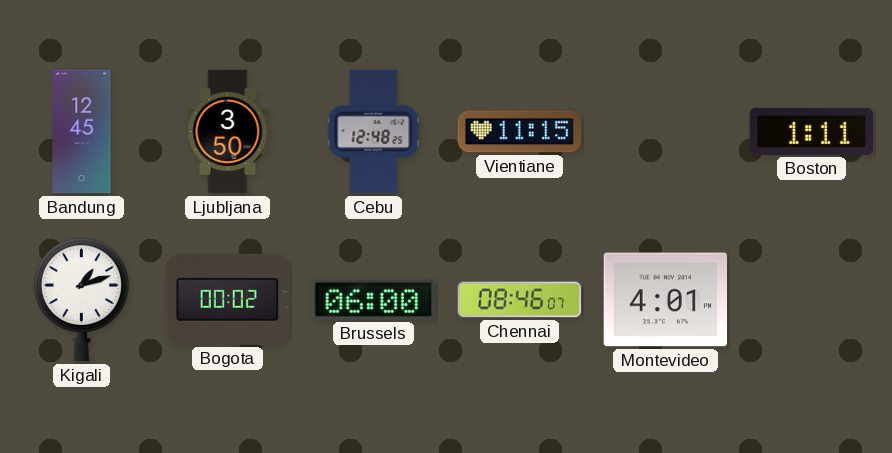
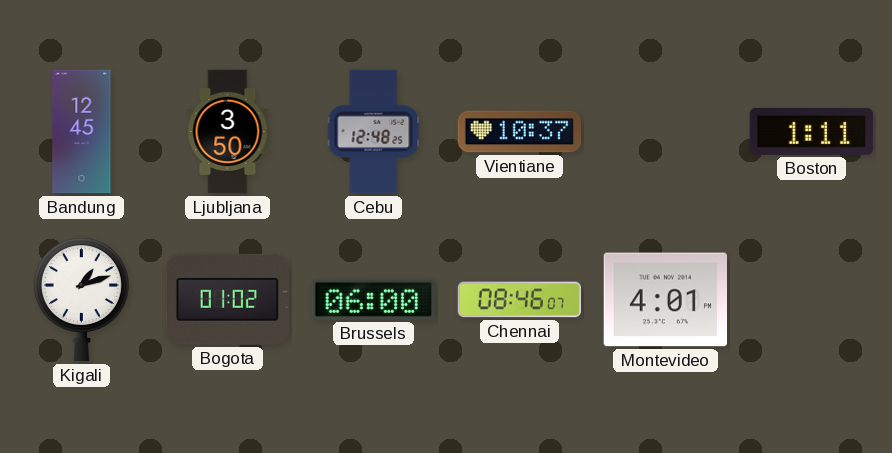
Vientiane: 11:15 -> 10:37 (520, 132)
Bogota: 00:02 -> 01:02 (227, 299)
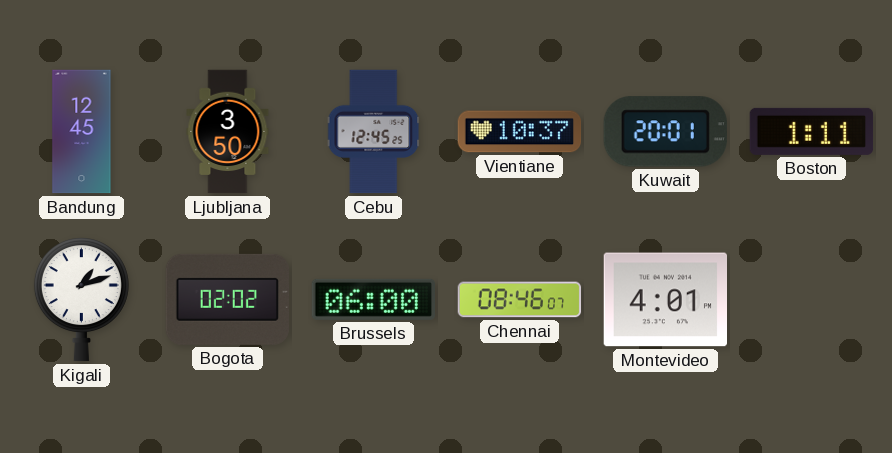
Cebu: 12:48 -> 12:45 (374, 132)
Kuwait: none -> 20:01 (665, 132)
Bogota: 01:02 -> 02:02 (227, 299)
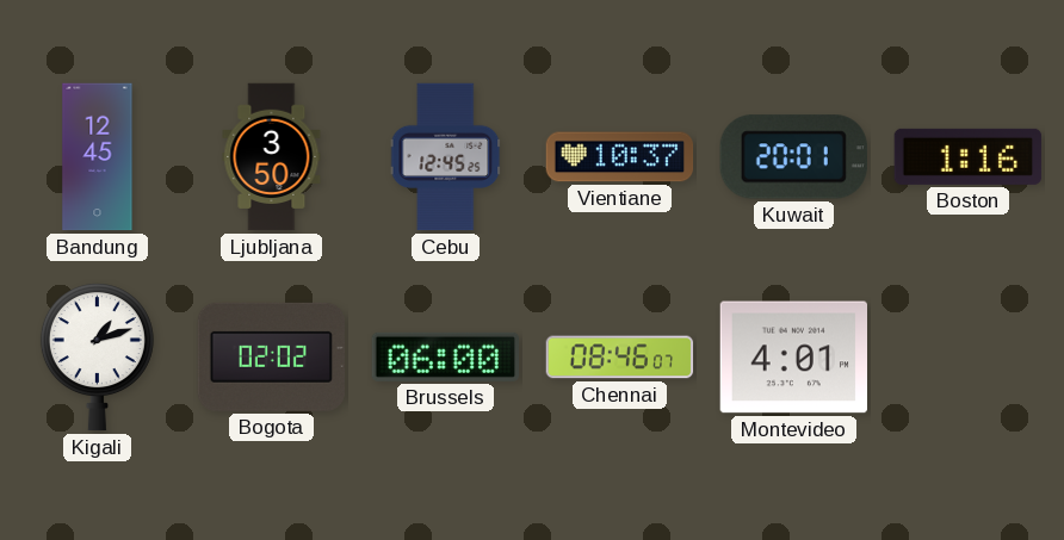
Boston: 1:11 -> 1:16 (969, 156)
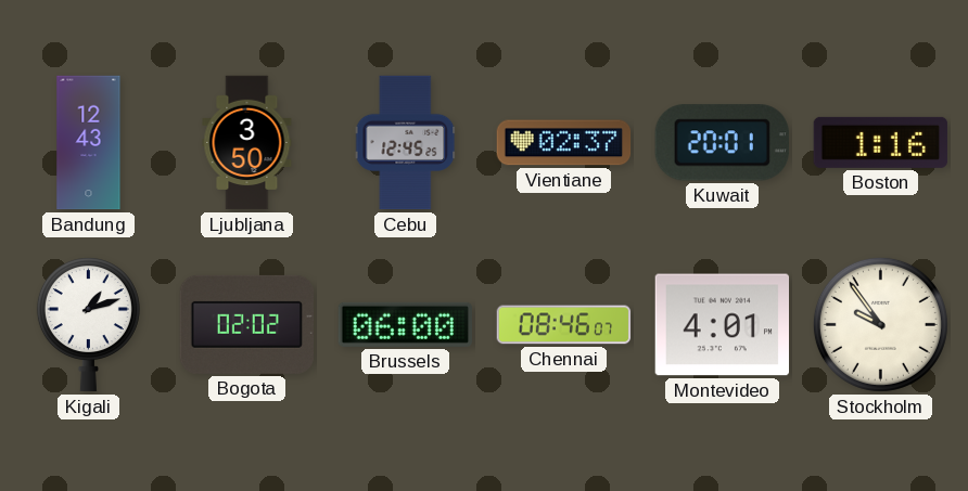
Bandung: 12:45 -> 12:43 (89, 143)
Vientiane: 10:37 -> 02:37 (564, 143)
Stockholm: none -> 9:54 (880, 324)
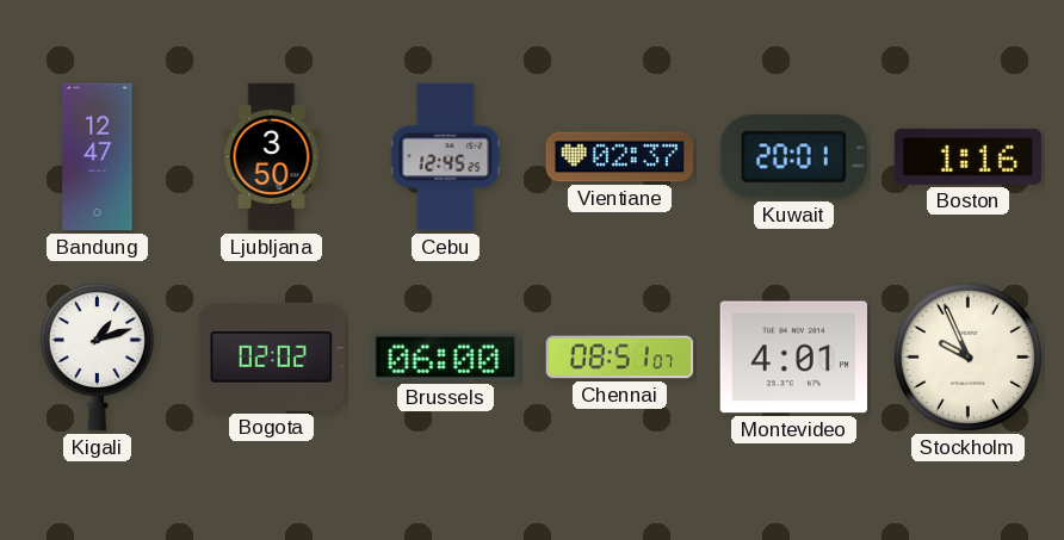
Bandung: 12:43 -> 12:47 (98, 157)
Chennai: 08:46 -> 08:51 (620, 358)
Stockholm: 9:54 -> 9:56 (967, 356)
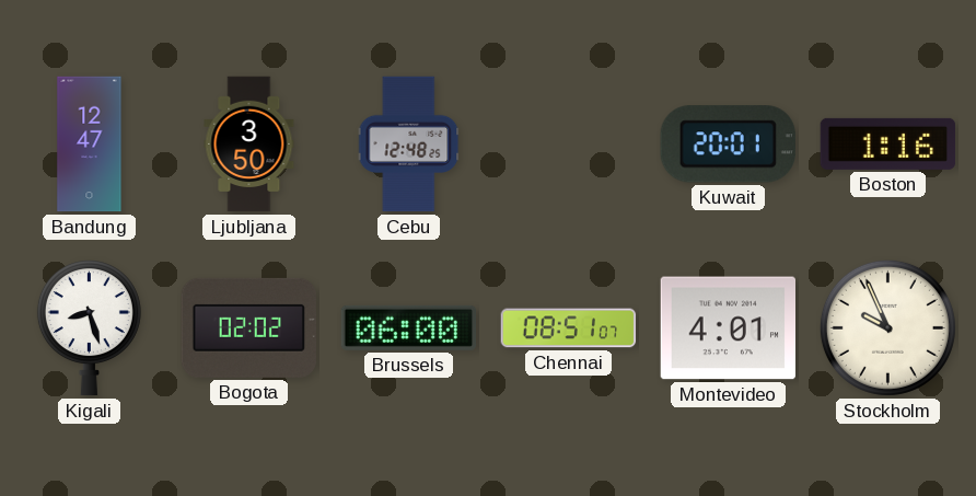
Cebu: 12:45 -> 12:48 (409, 145)
Vientiane: 02:37 -> none (620, 157)
Kigali: 1:12 -> 8:27 (89, 328)
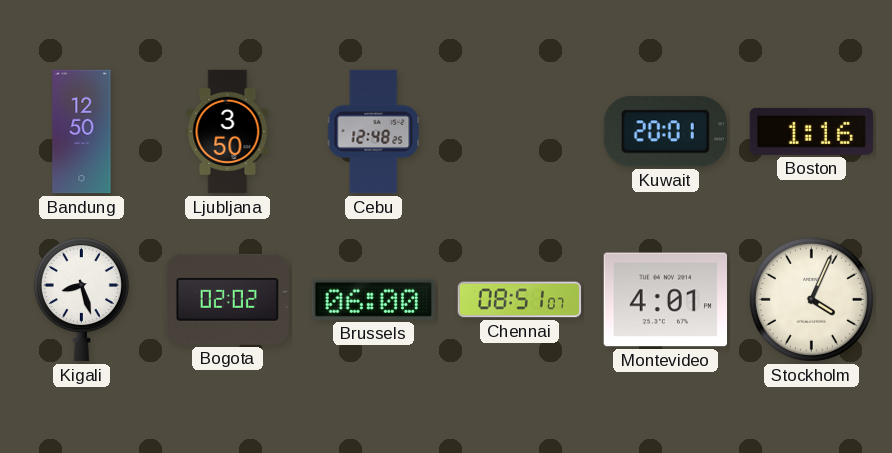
Bandung: 12:47 -> 12:50 (82, 132)
Stockholm: 9:56 -> 4:04 (811, 299)
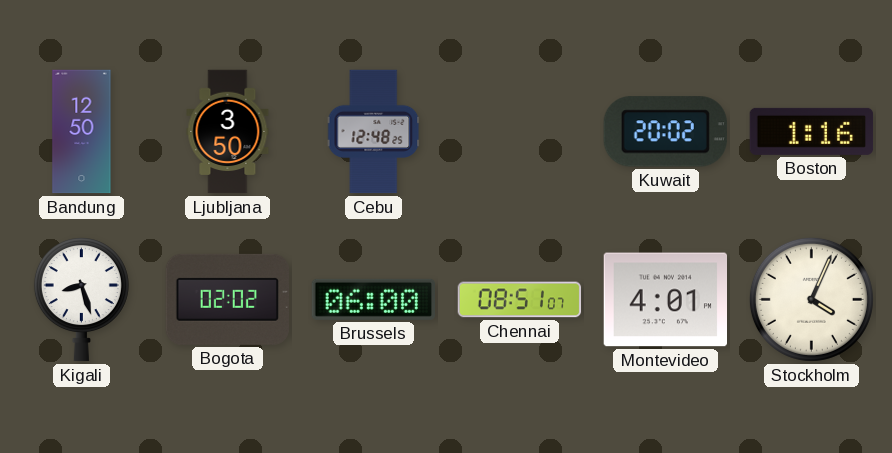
Kuwait: 20:01 -> 20:02 (665, 132)
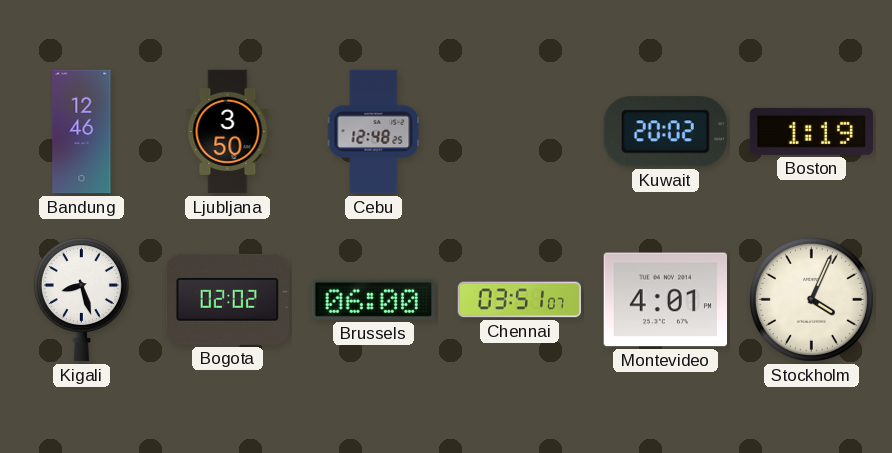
Bandung: 12:50 -> 12:46 (82, 132)
Boston: 1:16 -> 1:19 (812, 131)
Chennai: 08:51 -> 03:51 (520, 300)
